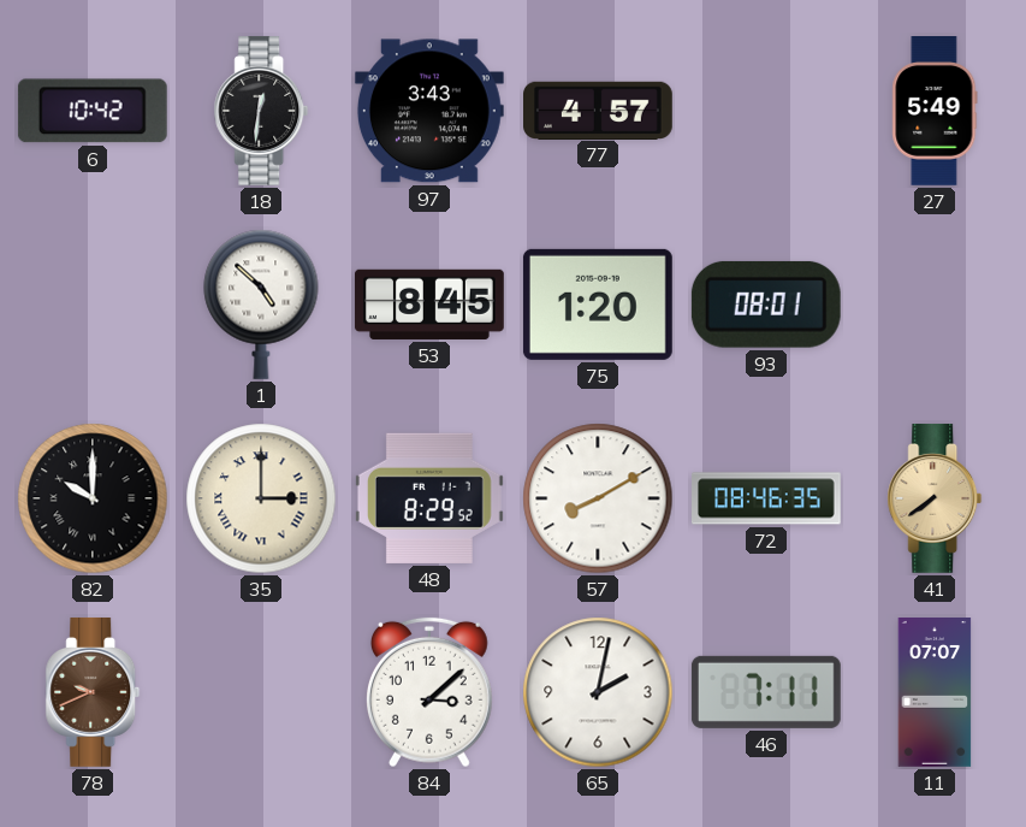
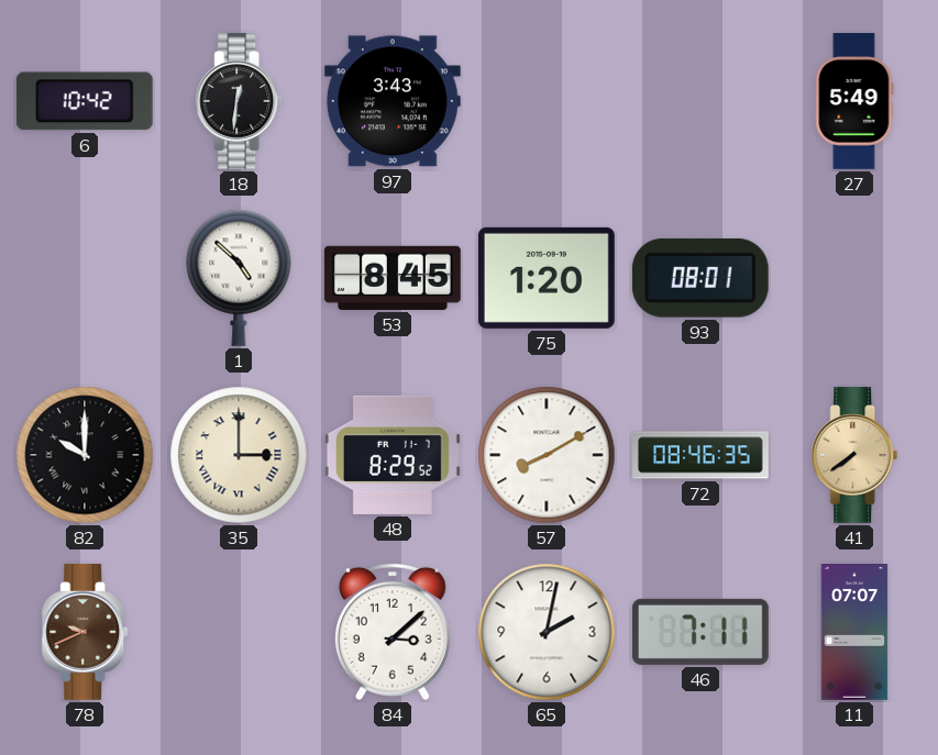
77: 4:57 -> none (599, 110)
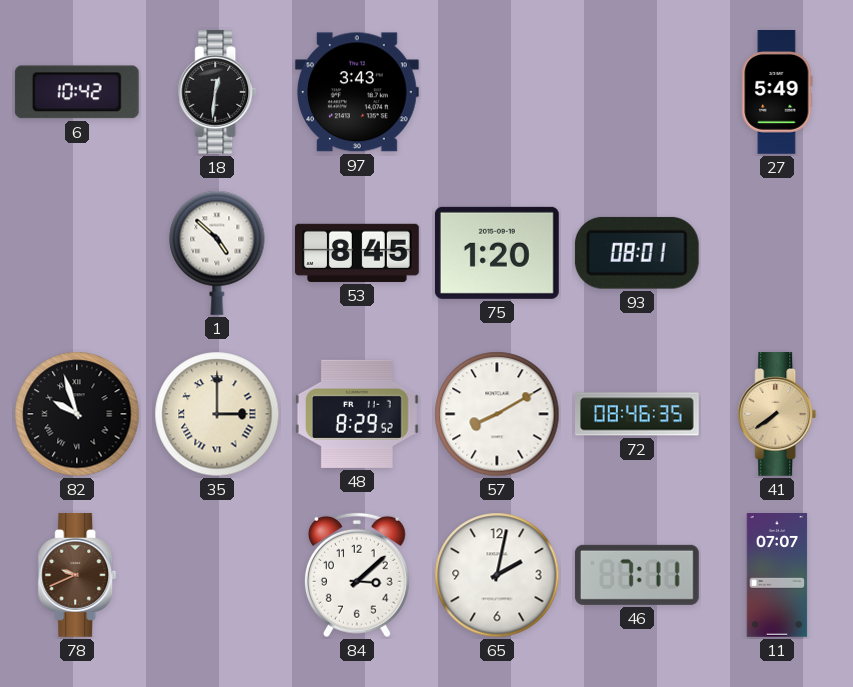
82: 10:00 -> 9:57 (77, 414)
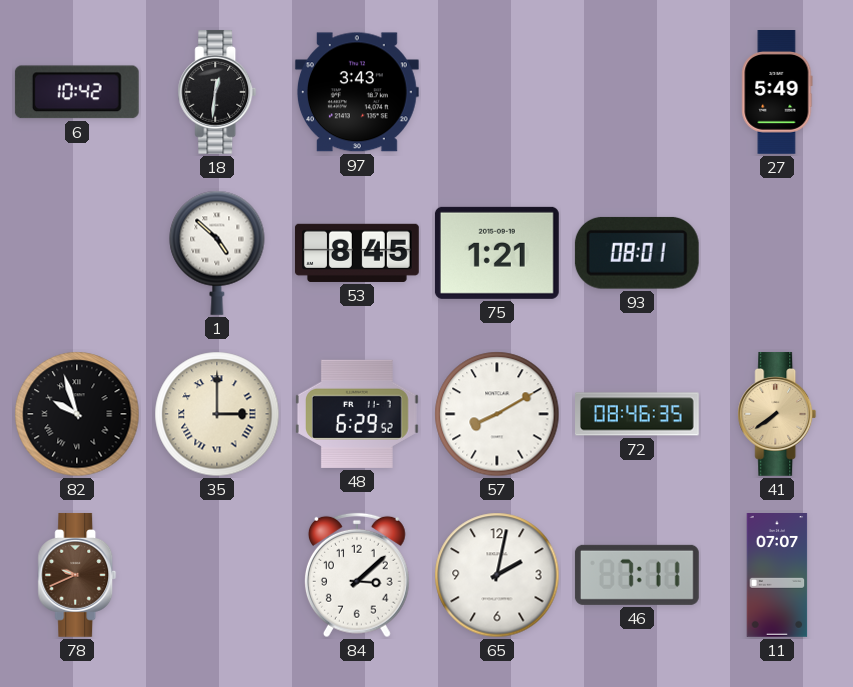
75: 1:20 -> 1:21 (497, 253)
48: 8:29 -> 6:29 (357, 414)
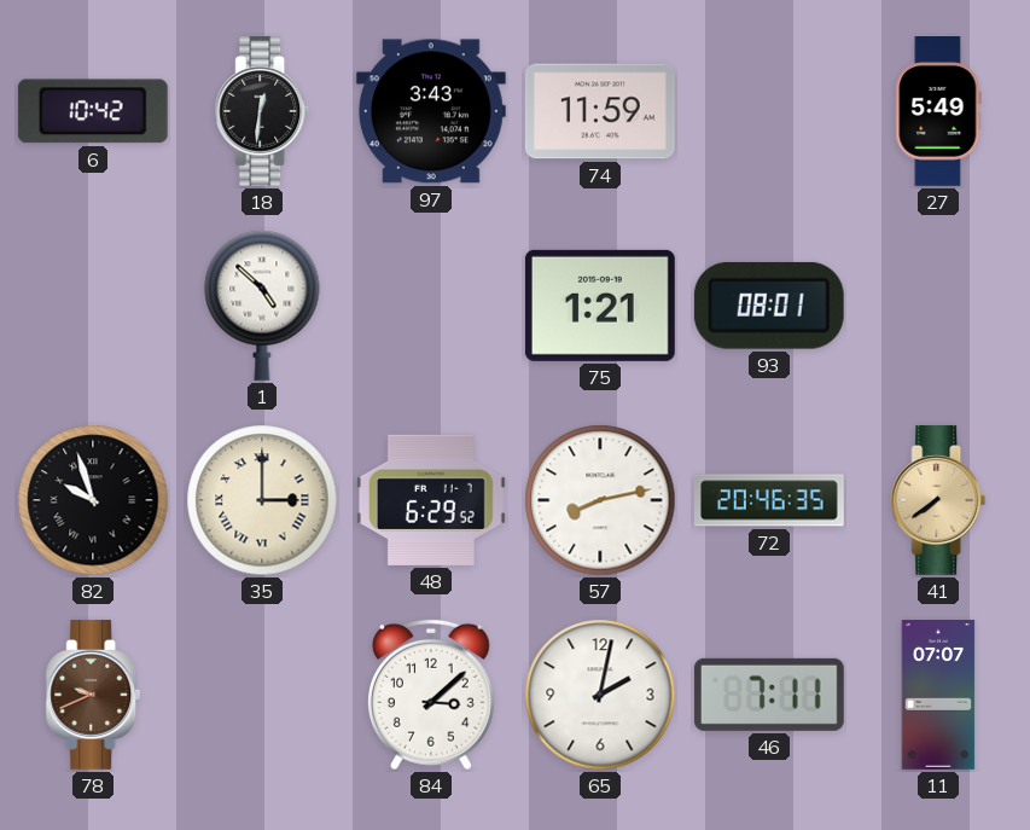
74: none -> 11:59 (600, 111)
53: 8:45 -> none (357, 253)
57: 8:10 -> 8:13 (600, 500)
72: 08:46 -> 20:46 (770, 500)
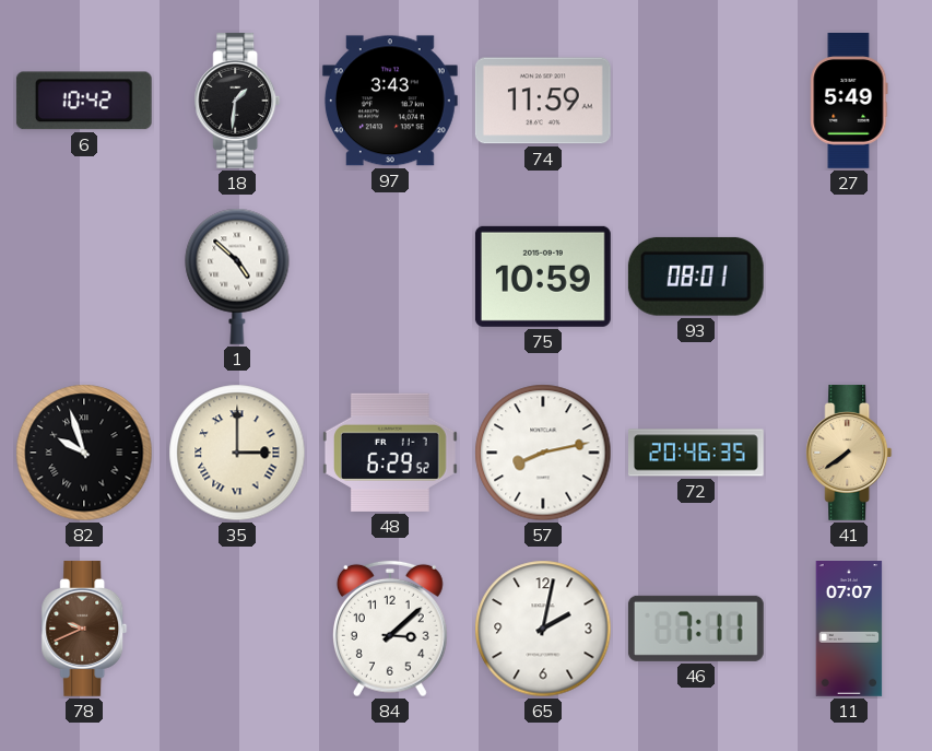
18: 12:31 -> 1:31 (237, 101)
75: 1:21 -> 10:59 (543, 277)
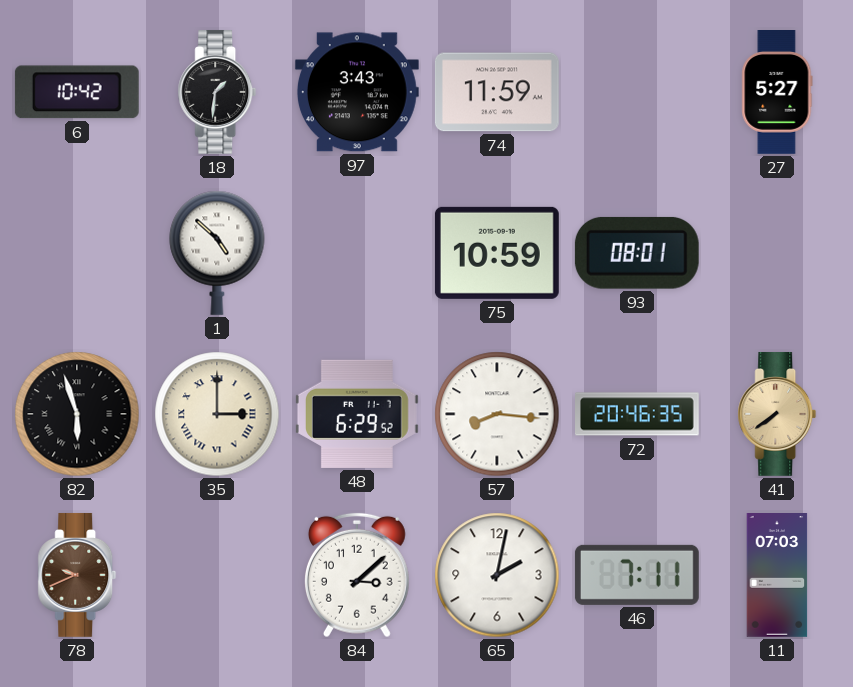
27: 5:49 -> 5:27 (777, 93)
82: 9:57 -> 5:57 (77, 414)
57: 8:13 -> 8:16 (497, 414)
11: 07:07 -> 07:03 (777, 576)
